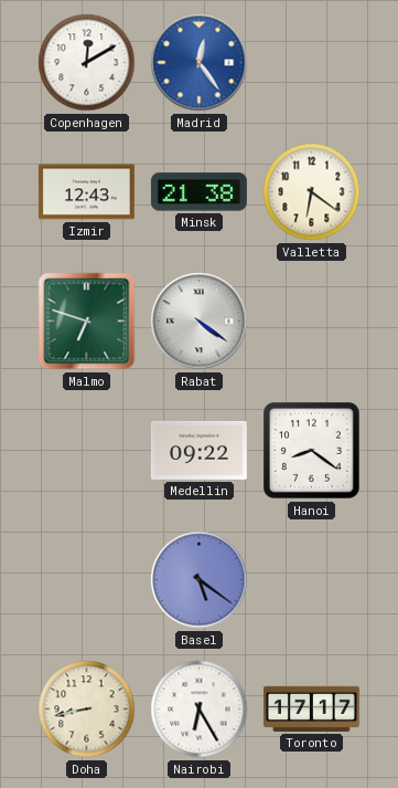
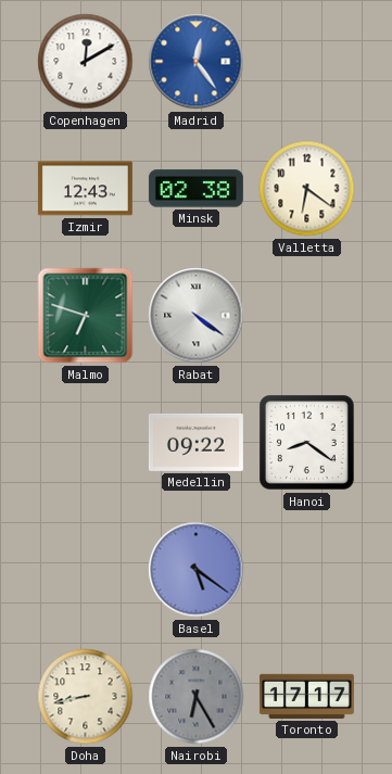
Minsk: 21:38 -> 02:38 (195, 189)
Nairobi dial: white -> grey (197, 697)
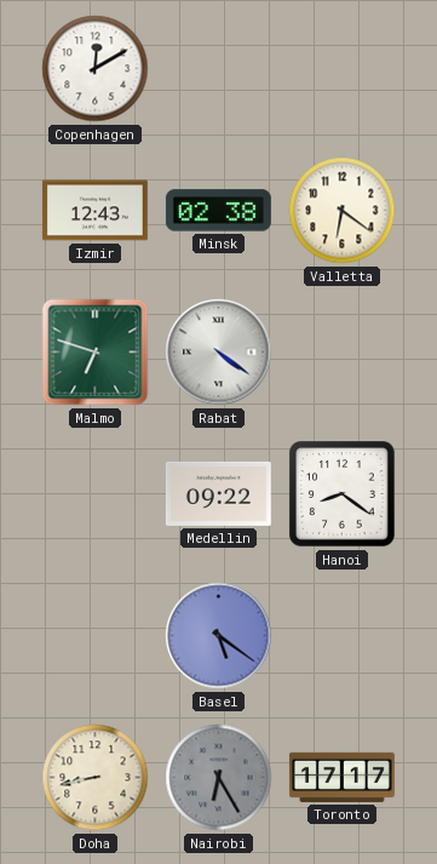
Madrid: 12:24 -> none (197, 62)
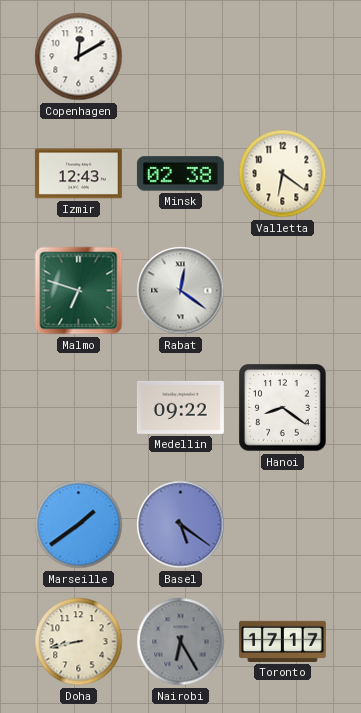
Rabat: 4:21 -> 12:21 (181, 291)
Marseille: none -> 1:39 (79, 525)
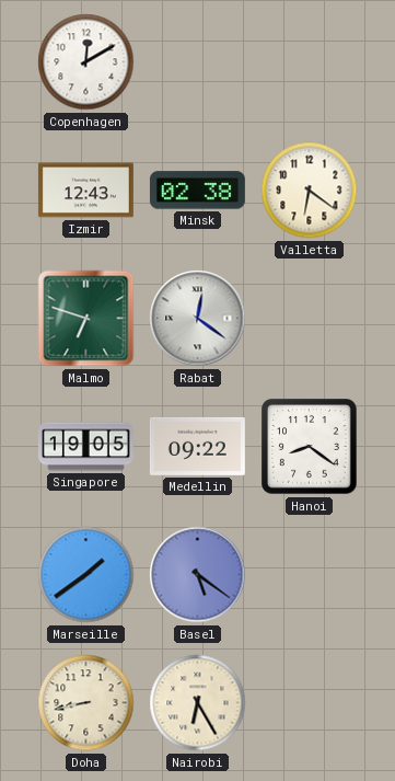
Singapore: none -> 19:05 (85, 447)
Nairobi dial: grey -> cream (198, 703)
Toronto: 17:17 -> none (282, 641)
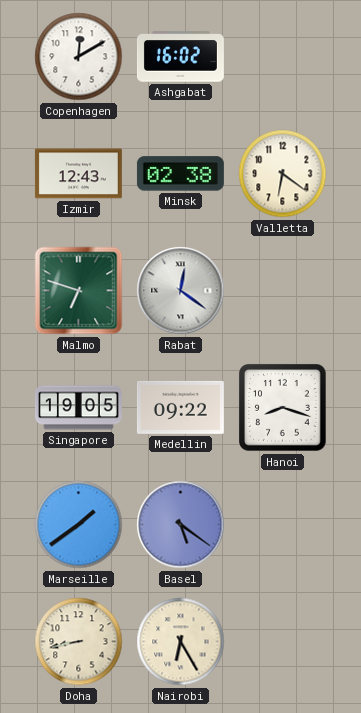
Ashgabat: none -> 16:02 (180, 57)
Hanoi: 8:21 -> 8:18 (283, 408)
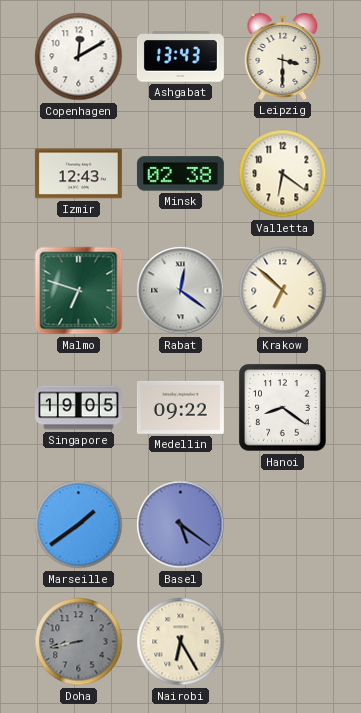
Ashgabat: 16:02 -> 13:43 (180, 57)
Leipzig: none -> 3:30 (283, 57)
Krakow: none -> 6:52 (283, 291)
Hanoi: 8:18 -> 8:21 (283, 408)
Doha dial: cream -> grey (79, 642)
